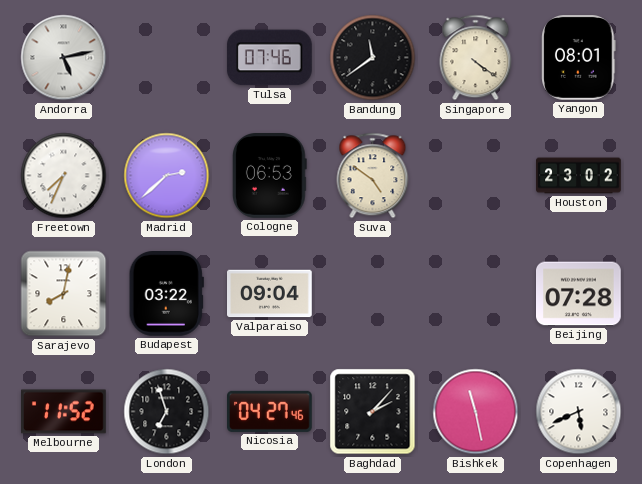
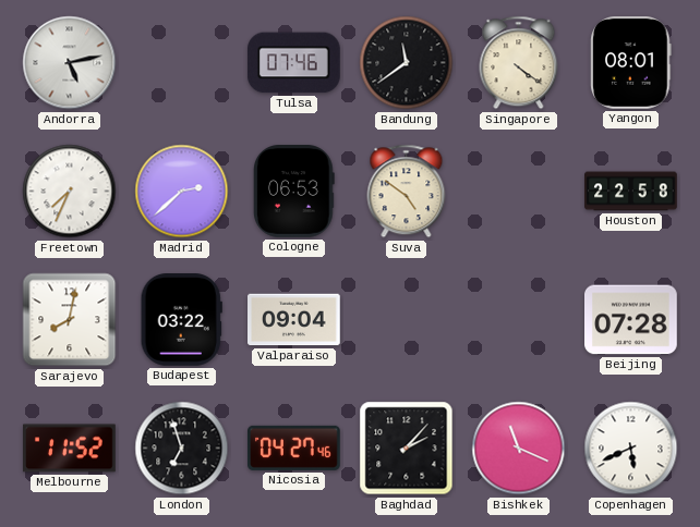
Houston: 23:02 -> 22:58 (631, 192)
Bishkek: 11:28 -> 11:19 (519, 449)
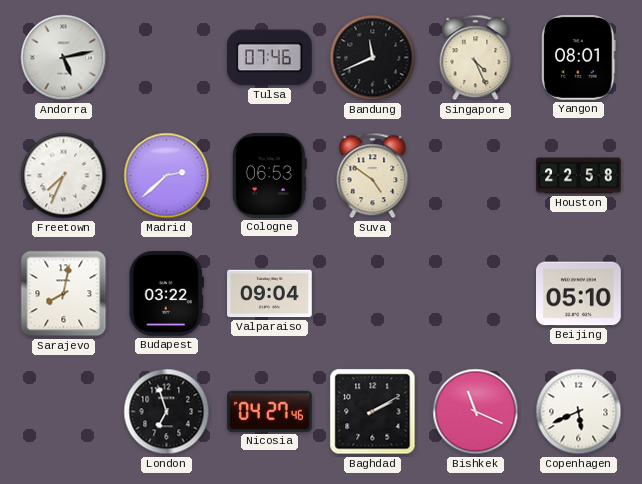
Bandung: 11:39 -> 11:41 (373, 58)
Singapore: 4:21 -> 4:26 (476, 58)
Beijing: 07:28 -> 05:10 (579, 294)
Melbourne: 11:52 -> none (70, 449)
Baghdad: 2:07 -> 2:10 (373, 412)
